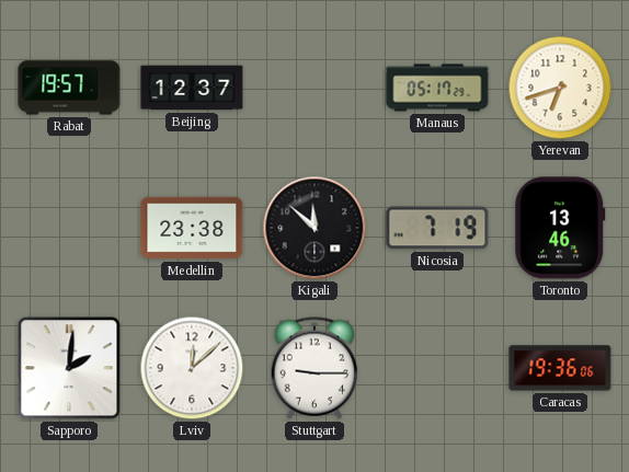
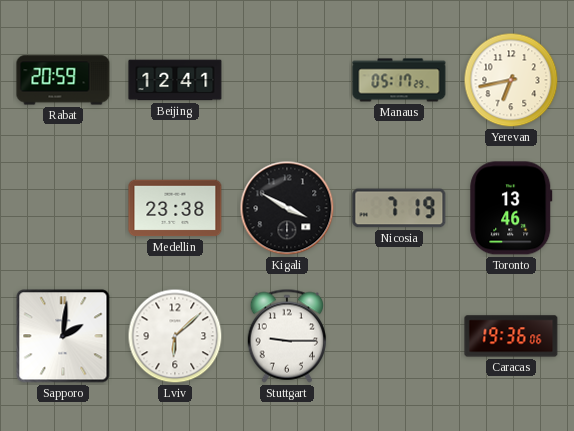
Rabat: 19:57 -> 20:59 (63, 80)
Beijing: 12:37 -> 12:41 (175, 80)
Yerevan: 6:42 -> 6:43 (511, 80)
Kigali: 11:52 -> 3:50 (287, 208)
Lviv: 12:08 -> 6:08 (175, 336)
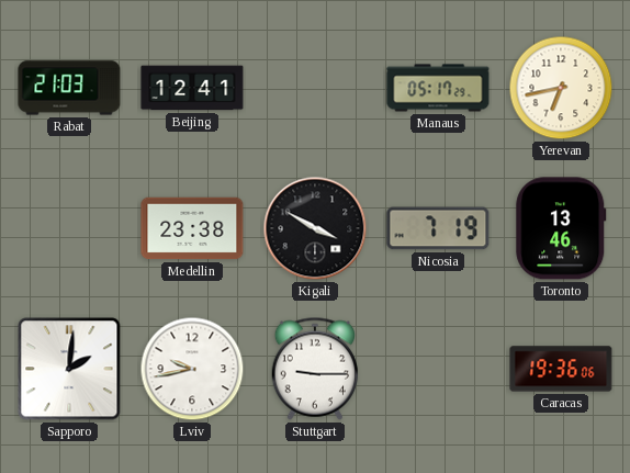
Rabat: 20:59 -> 21:03 (69, 88)
Lviv: 6:08 -> 9:43 (192, 369)
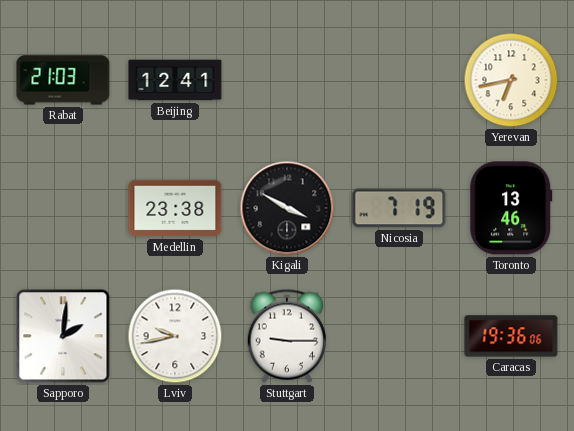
Manaus: 05:17 -> none (438, 88)
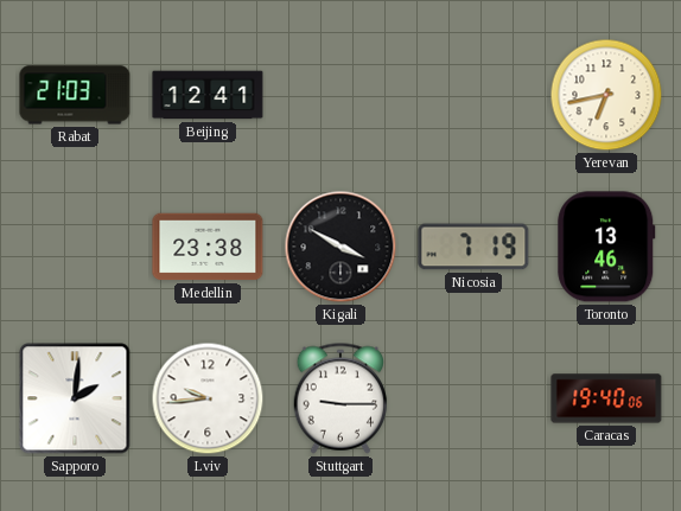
Lviv: 9:43 -> 9:44 (208, 398)
Caracas: 19:36 -> 19:40 (606, 398)
